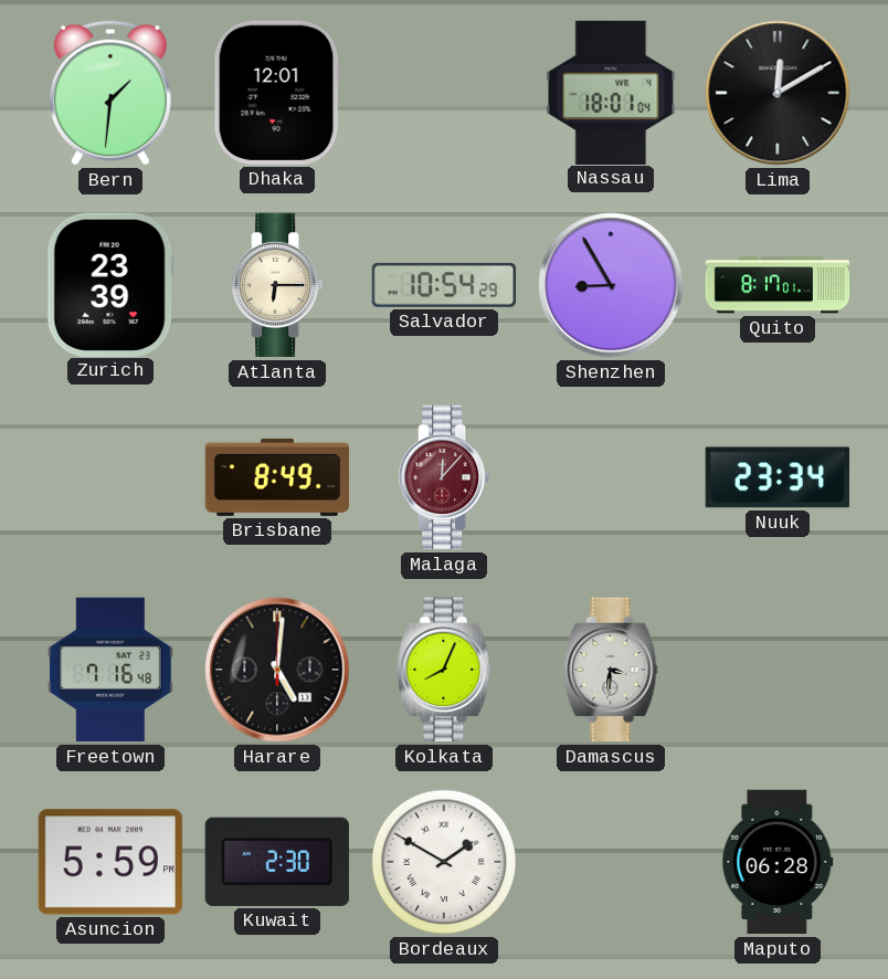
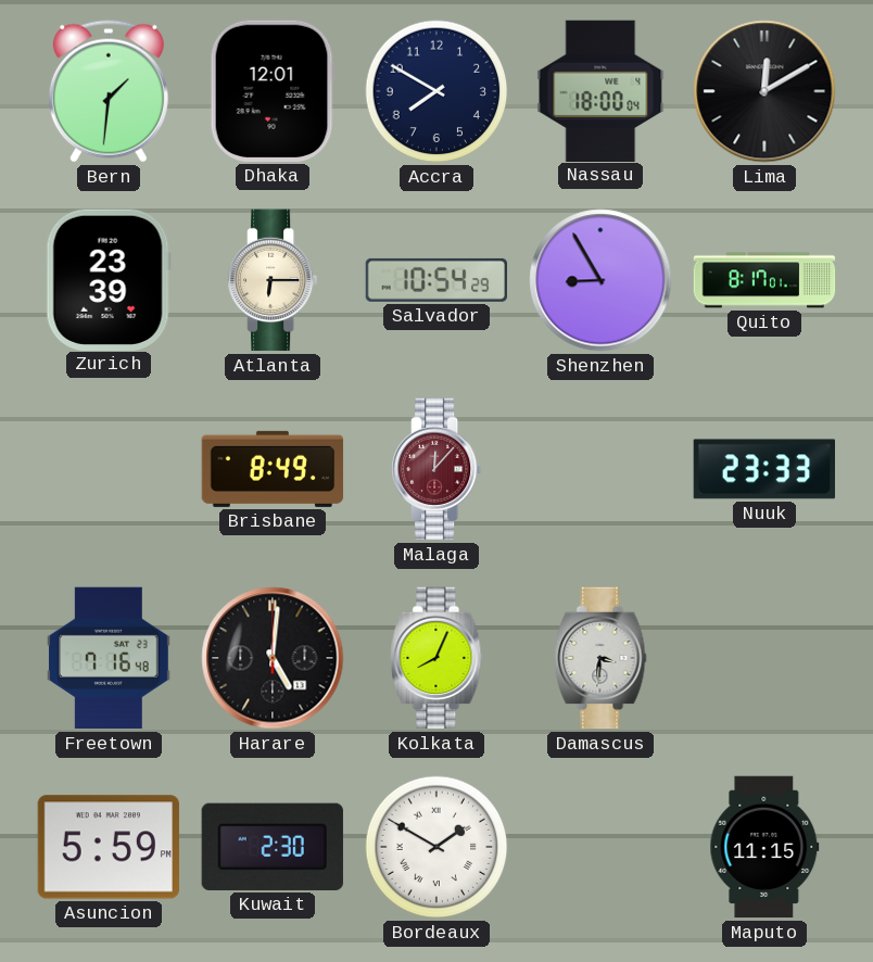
Accra: none -> 7:50 (436, 91)
Nassau: 18:01 -> 18:00 (600, 90)
Nuuk: 23:34 -> 23:33 (763, 469)
Maputo: 06:28 -> 11:15 (764, 847)
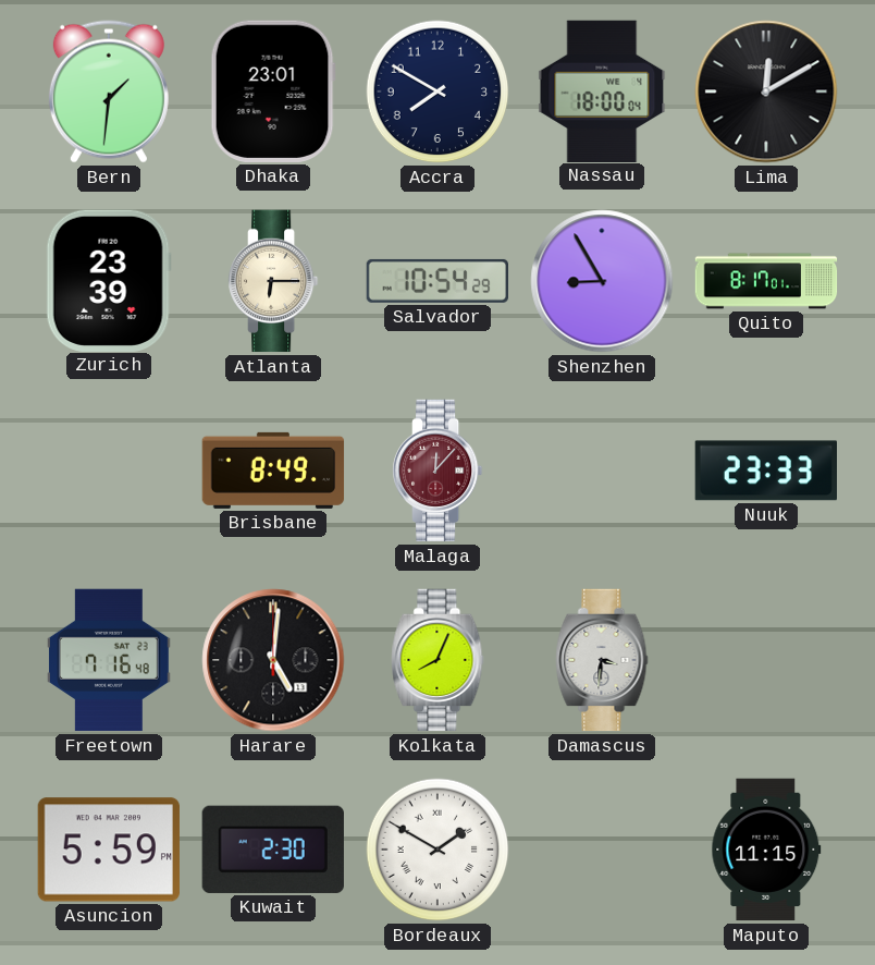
Dhaka: 12:01 -> 23:01 (273, 91)
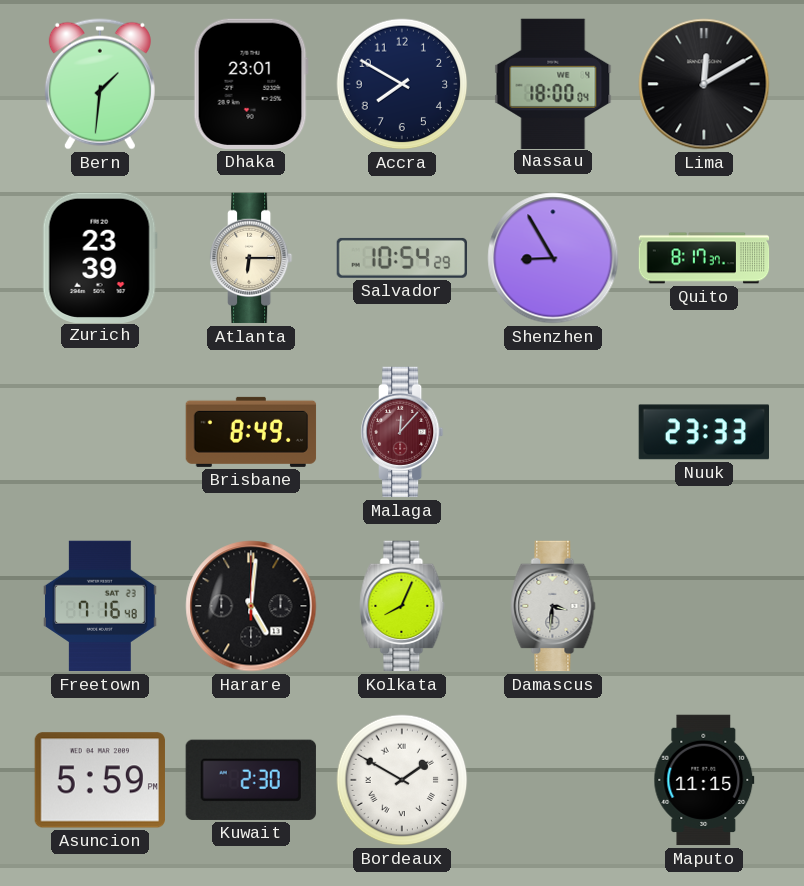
Quito: 8:17:01 -> 8:17:37 (704, 258)
